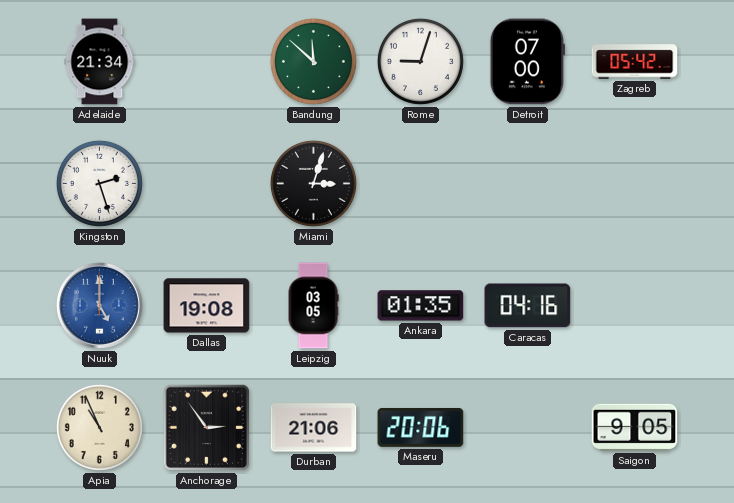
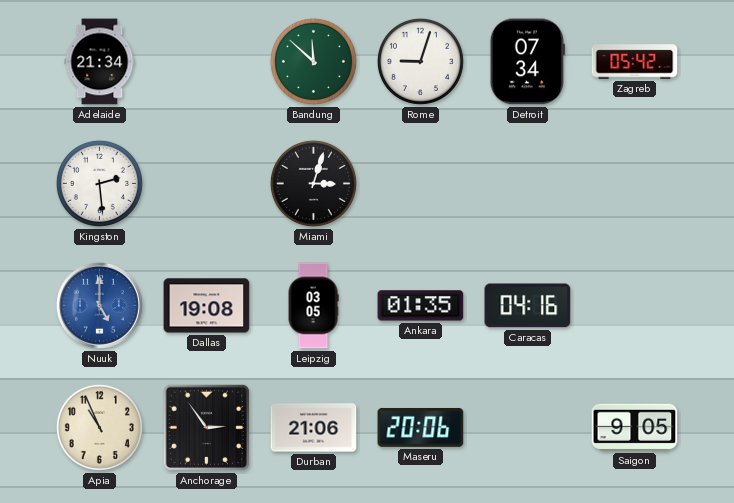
Detroit: 07:00 -> 07:34 (527, 62)
Kingston: 2:27 -> 2:29 (99, 183)
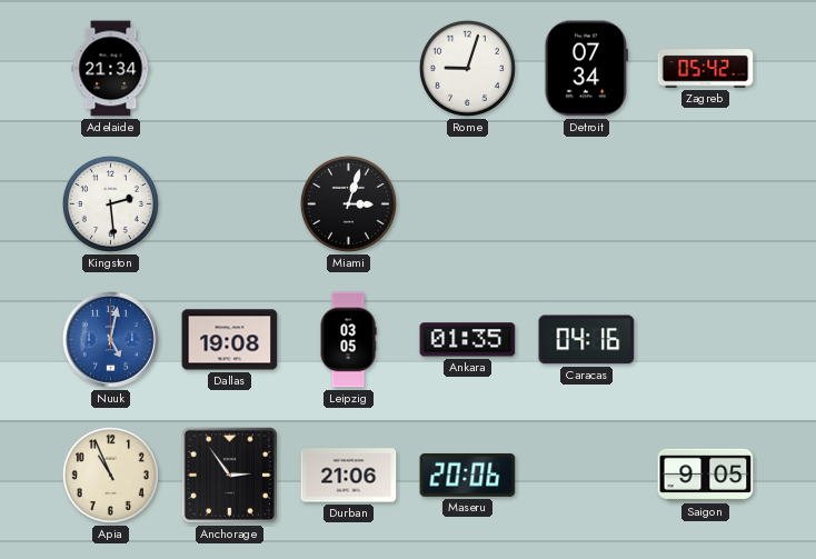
Bandung: 11:52 -> none (313, 61)
Nuuk: 5:00 -> 5:02 (110, 339)
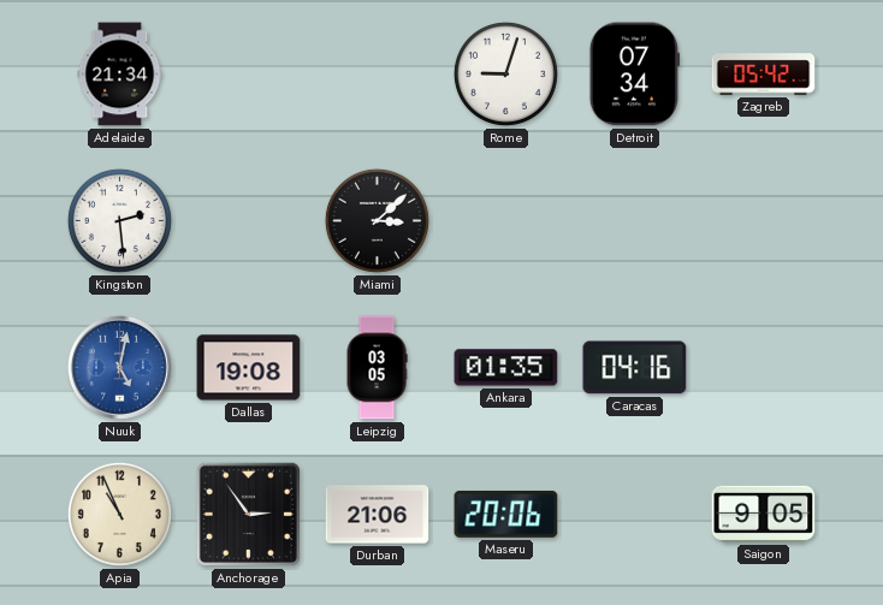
Miami: 3:03 -> 3:08 (377, 220)
